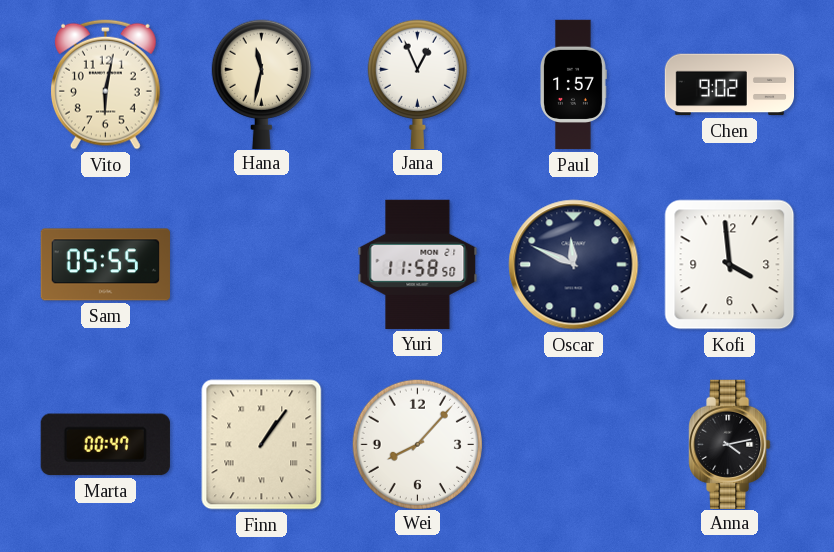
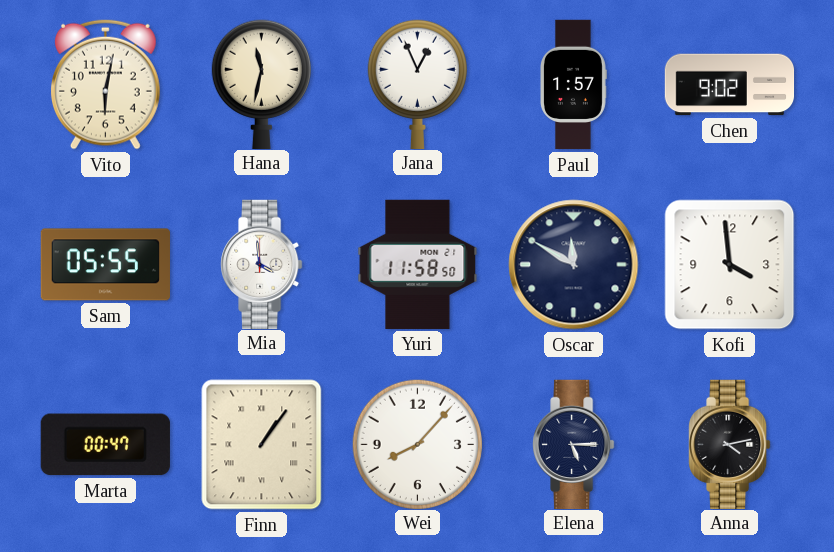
Mia: none -> 3:59 (262, 264)
Oscar: 11:49 -> 11:50 (574, 265)
Elena: none -> 5:15 (574, 444)
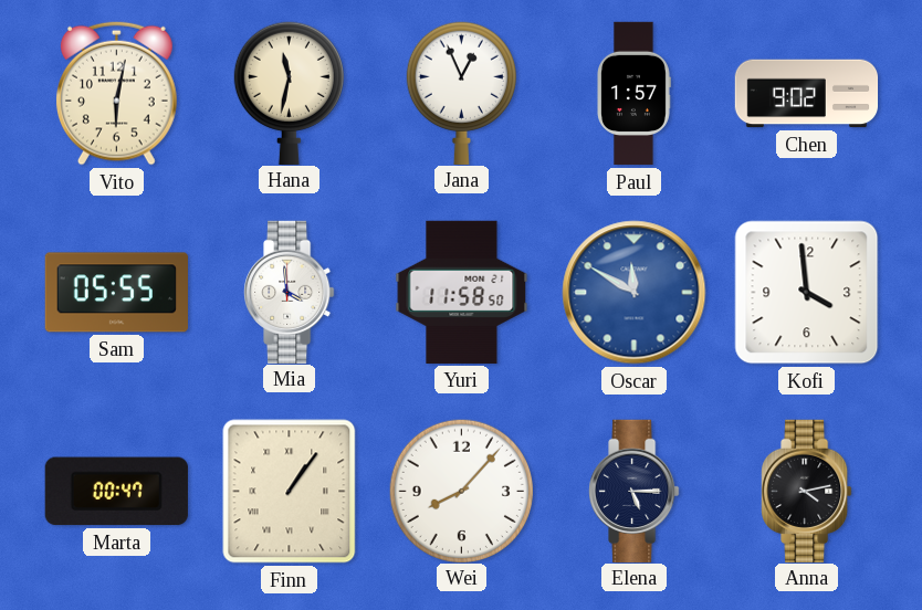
Oscar dial: navy -> blue (635, 293)
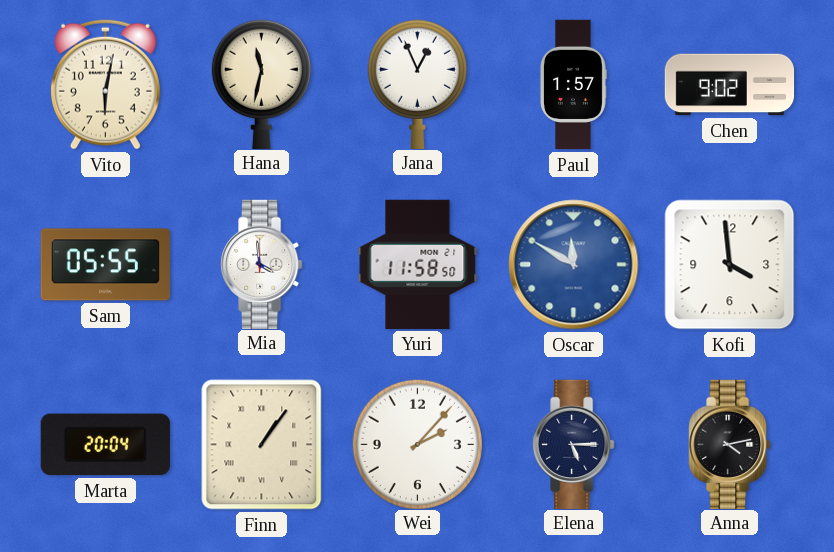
Marta: 00:47 -> 20:04 (105, 445)
Wei: 8:07 -> 2:07 (417, 444)
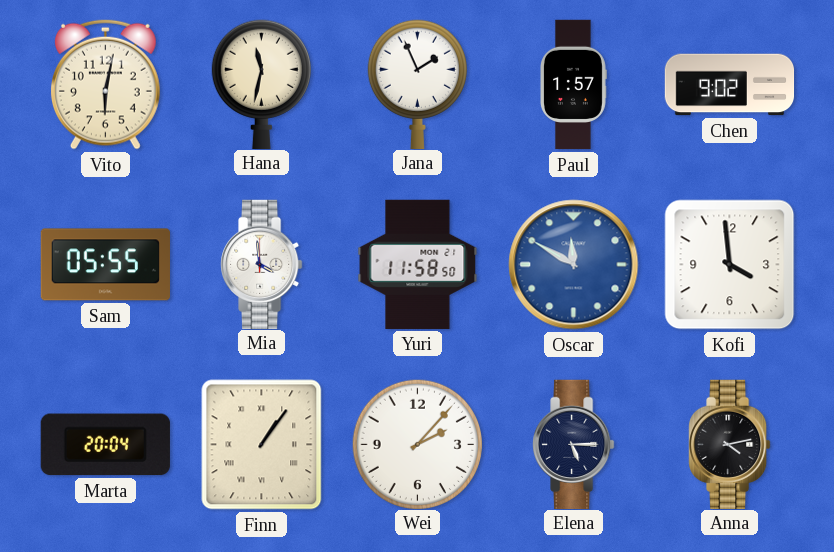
Jana: 12:56 -> 1:56 (417, 84)
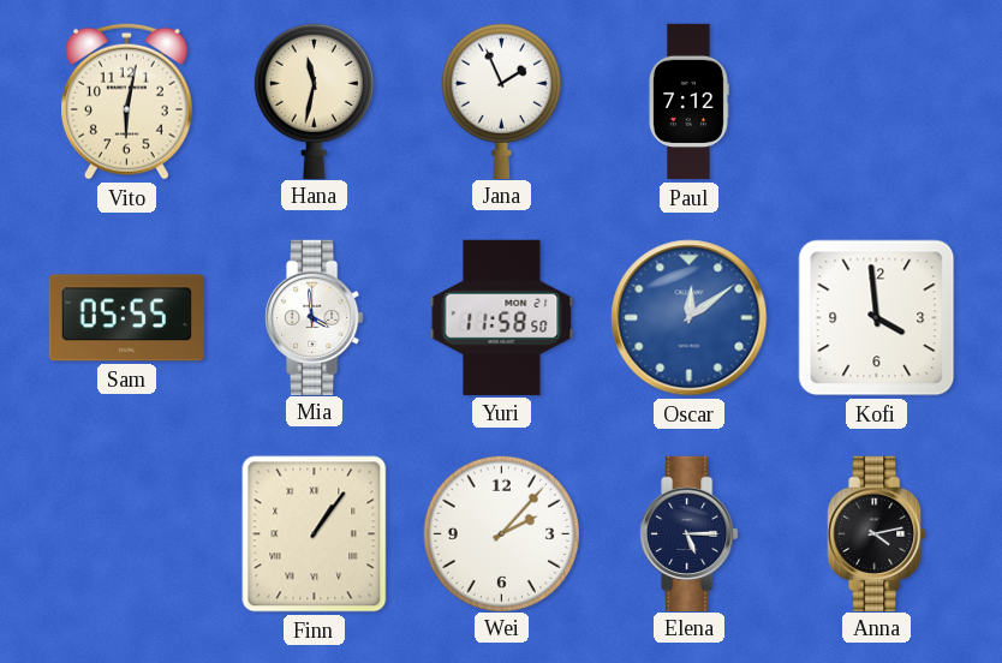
Paul: 1:57 -> 7:12 (688, 102)
Chen: 9:02 -> none (730, 85)
Oscar: 11:50 -> 12:09 (690, 318)
Marta: 20:04 -> none (105, 445)
